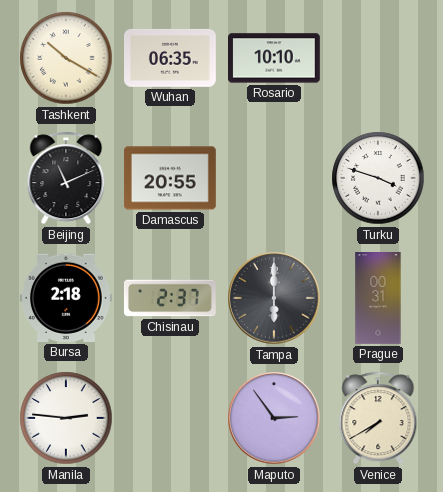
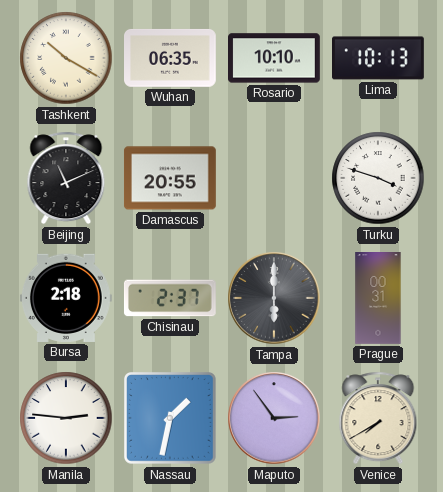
Lima: none -> 10:13 (379, 58)
Nassau: none -> 1:32 (171, 419)
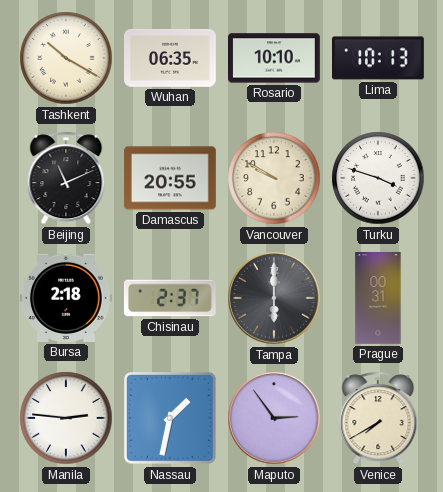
Vancouver: none -> 9:50 (274, 178)
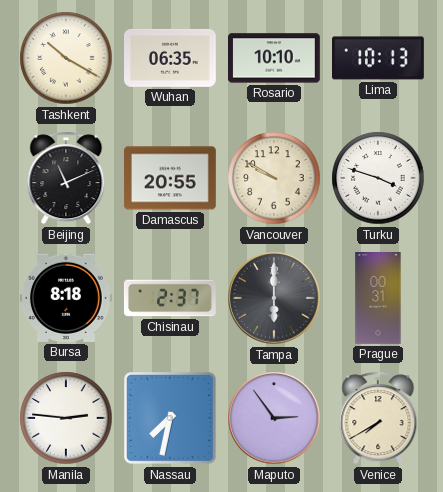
Bursa: 2:18 -> 8:18 (66, 298)
Nassau: 1:32 -> 7:32 (171, 419)
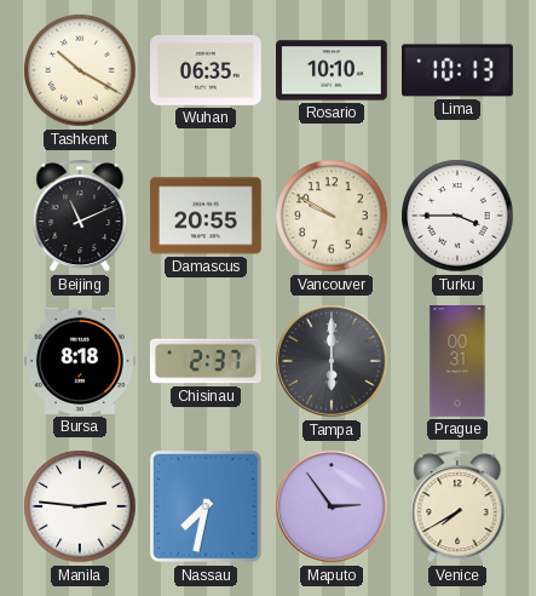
Turku: 3:48 -> 3:45 (457, 216)
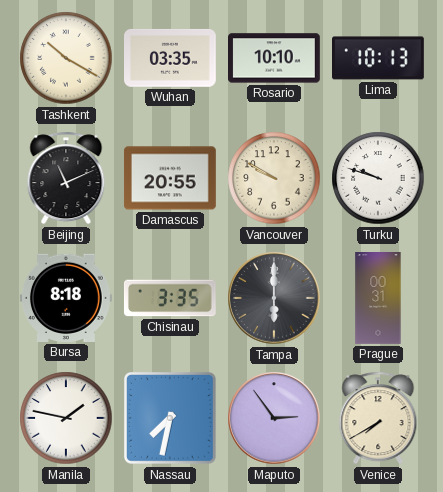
Wuhan: 06:35 -> 03:35 (171, 58)
Turku: 3:45 -> 9:48 (378, 178)
Chisinau: 2:37 -> 3:35 (170, 298)
Manila: 2:46 -> 1:47 (66, 418)
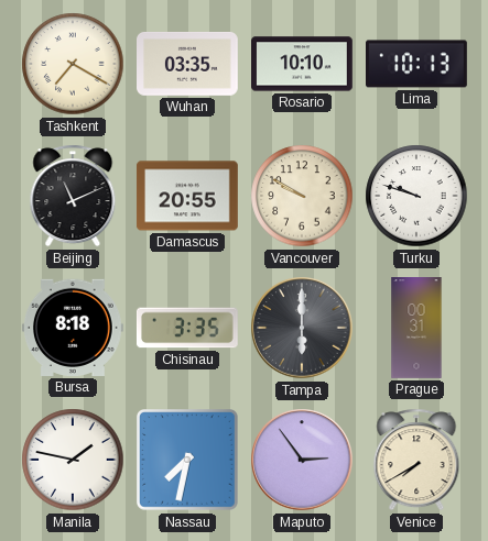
Tashkent: 10:20 -> 7:20 (73, 64)
